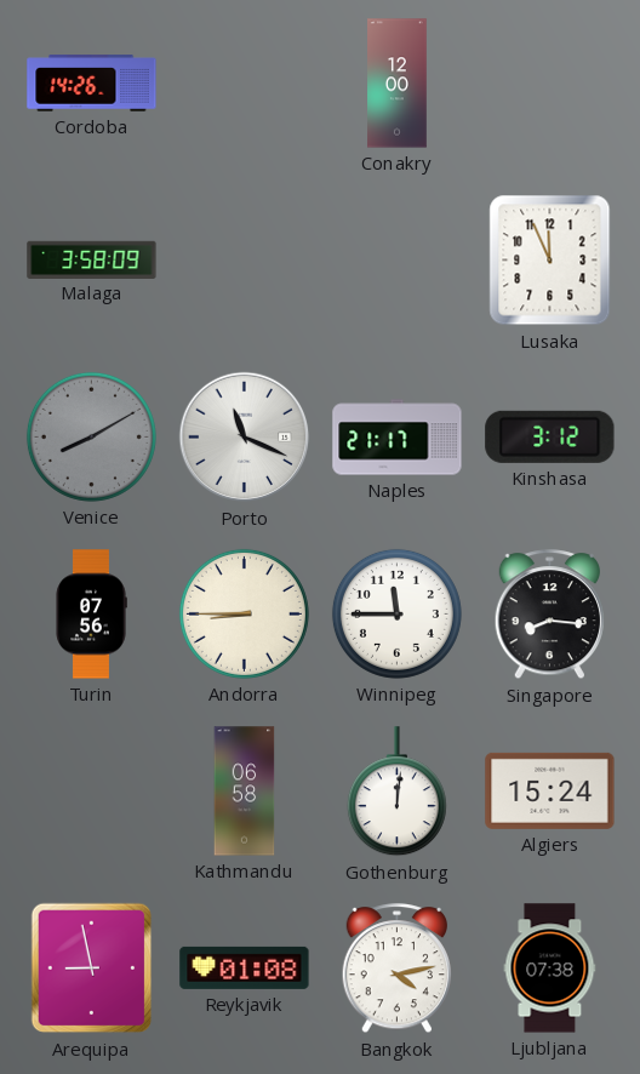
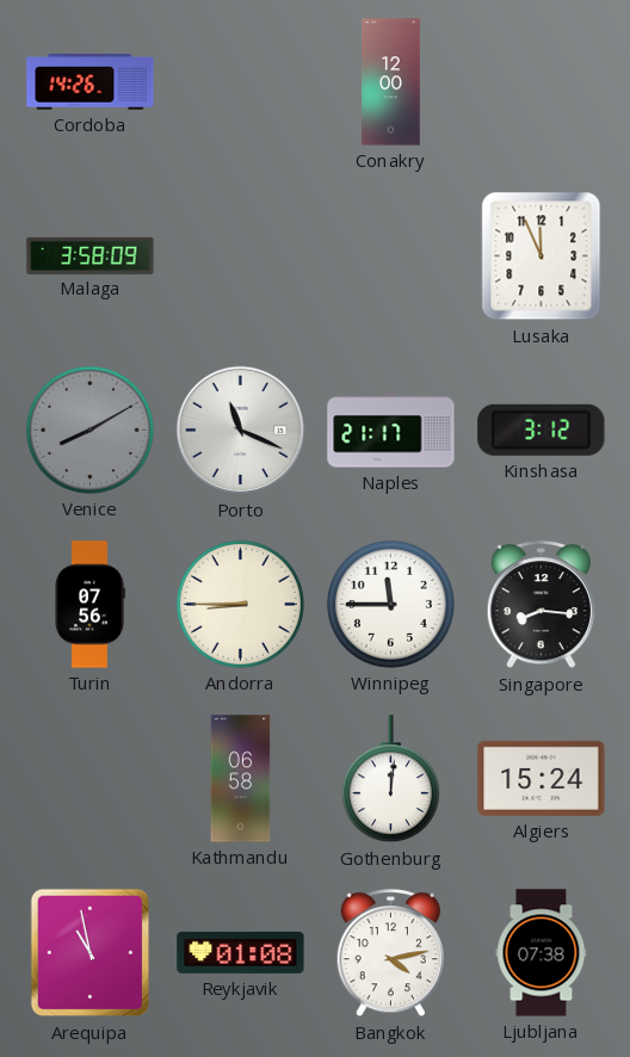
Arequipa: 8:58 -> 10:58 (91, 953)
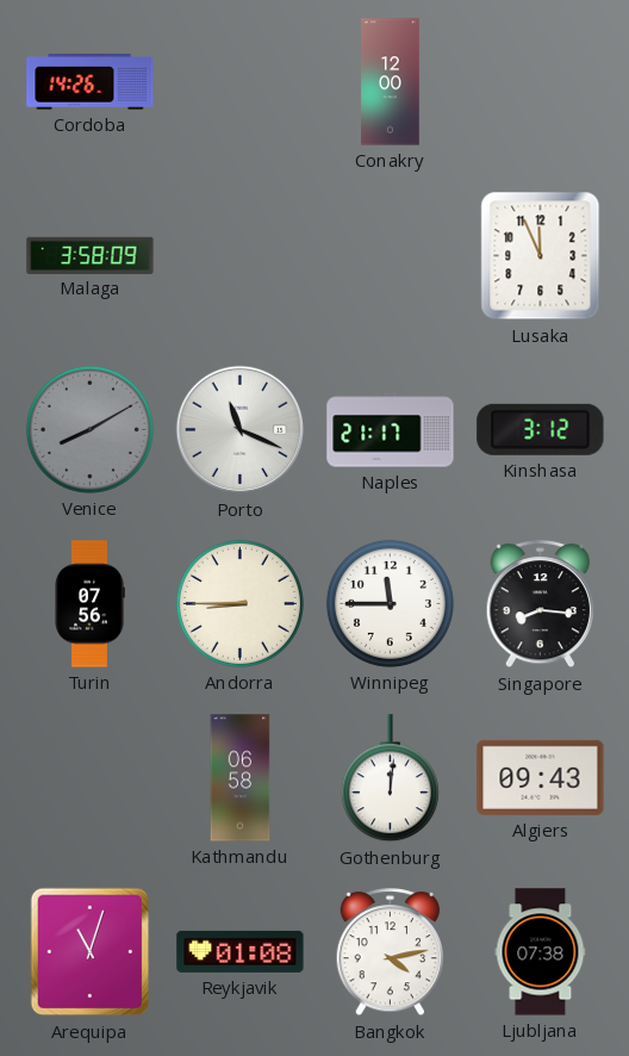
Algiers: 15:24 -> 09:43 (541, 777)
Arequipa: 10:58 -> 11:03 (91, 952)
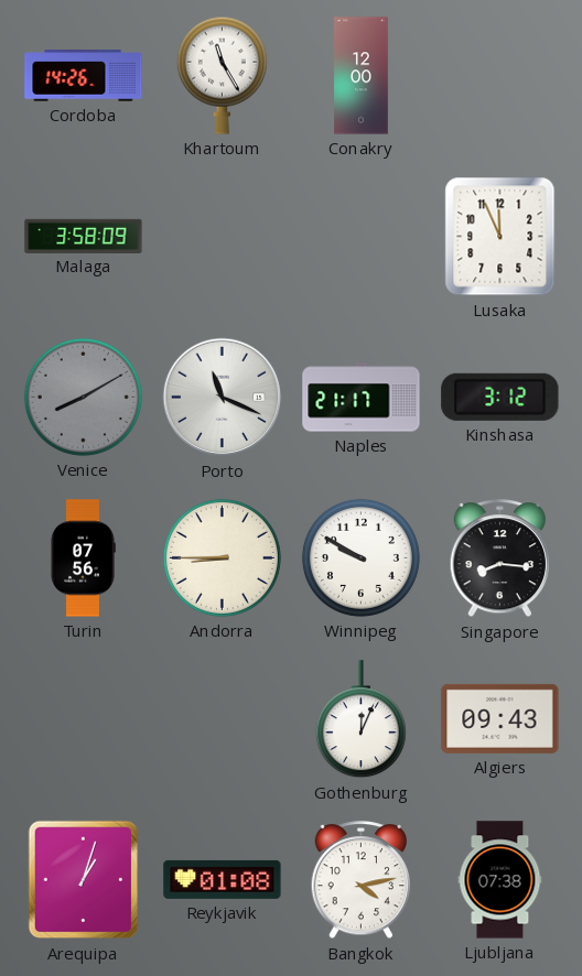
Khartoum: none -> 11:25 (222, 75)
Winnipeg: 11:45 -> 9:50 (360, 557)
Kathmandu: 06:58 -> none (241, 778)
Gothenburg: 12:01 -> 12:04 (360, 719)
Arequipa: 11:03 -> 1:03 (84, 880)
